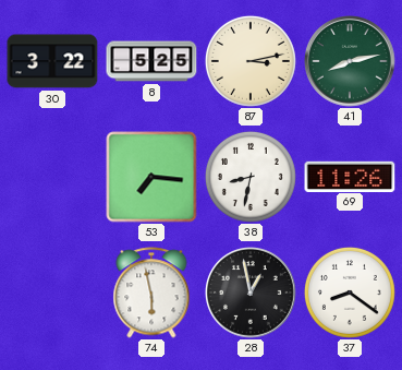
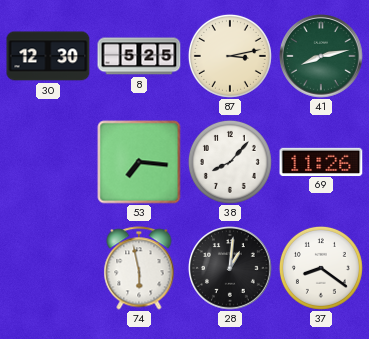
30: 3:22 -> 12:30 (48, 56)
38: 8:32 -> 8:07 (230, 162)
28: 12:58 -> 1:01 (231, 269)
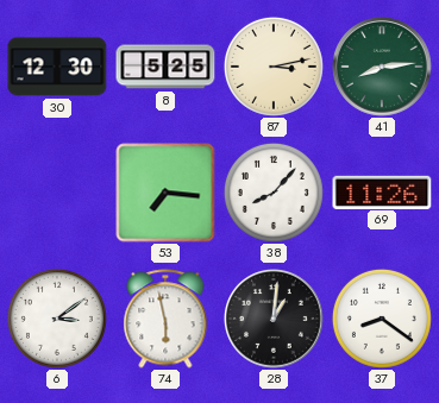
41: 8:13 -> 8:14 (383, 68)
6: none -> 3:09 (57, 319)
